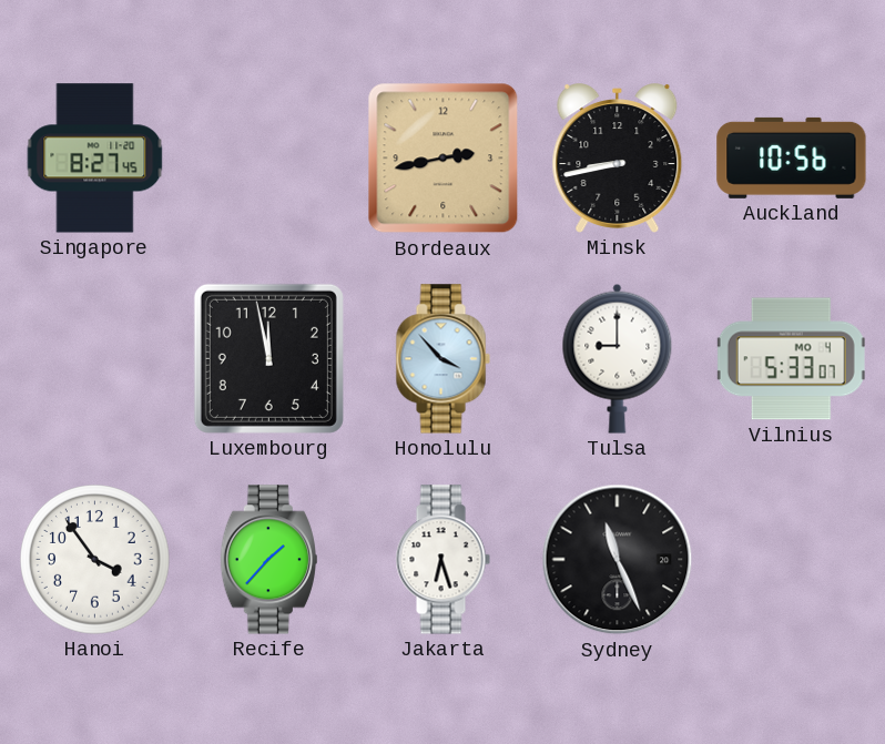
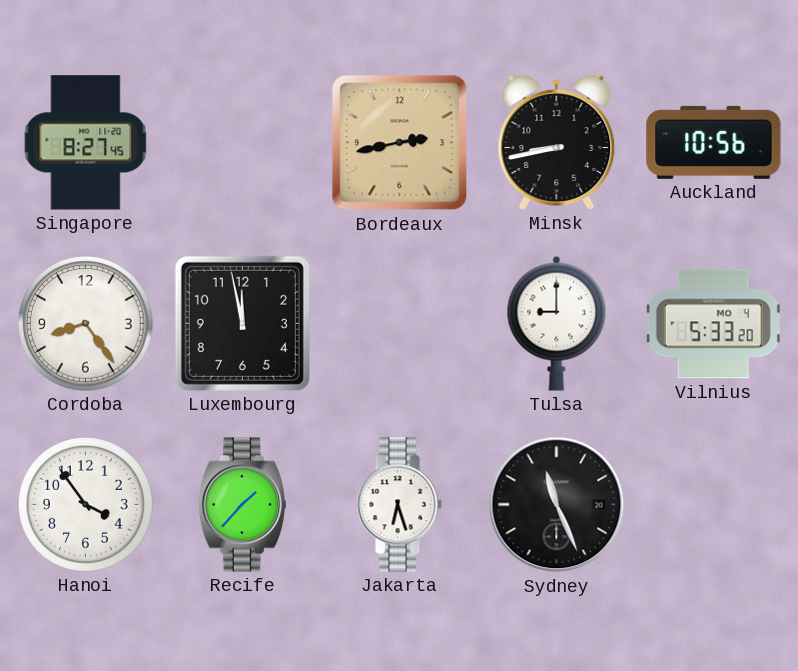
Cordoba: none -> 8:24 (86, 324)
Honolulu: 3:53 -> none (442, 359)
Vilnius: 5:33:07 -> 5:33:20 (713, 324)
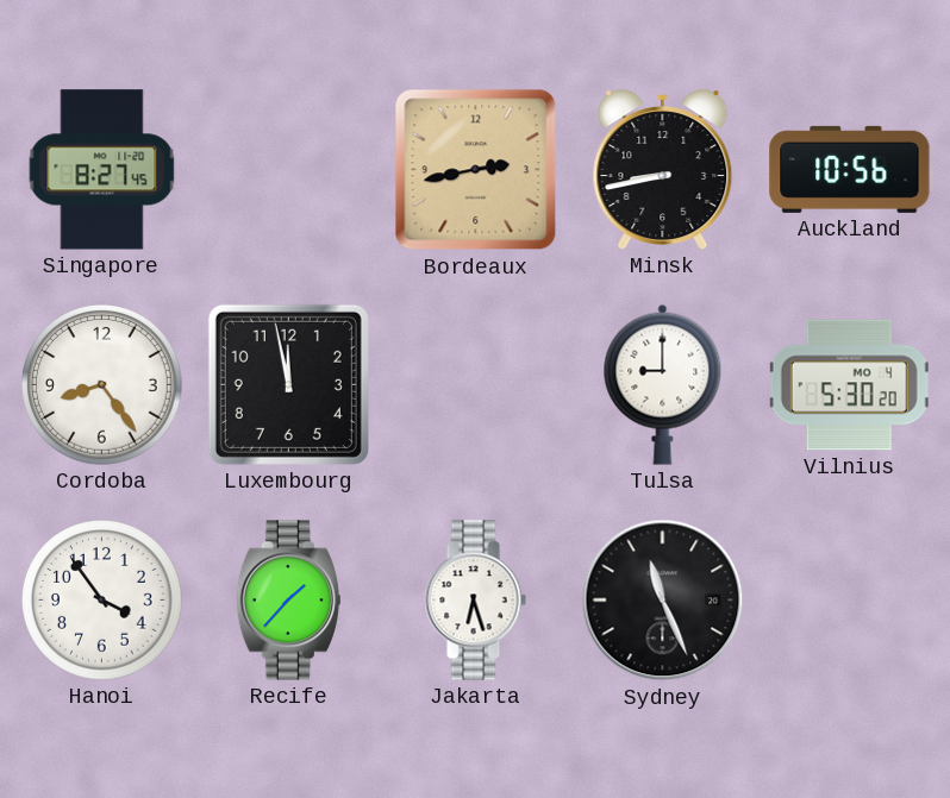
Vilnius: 5:33 -> 5:30 (849, 385)
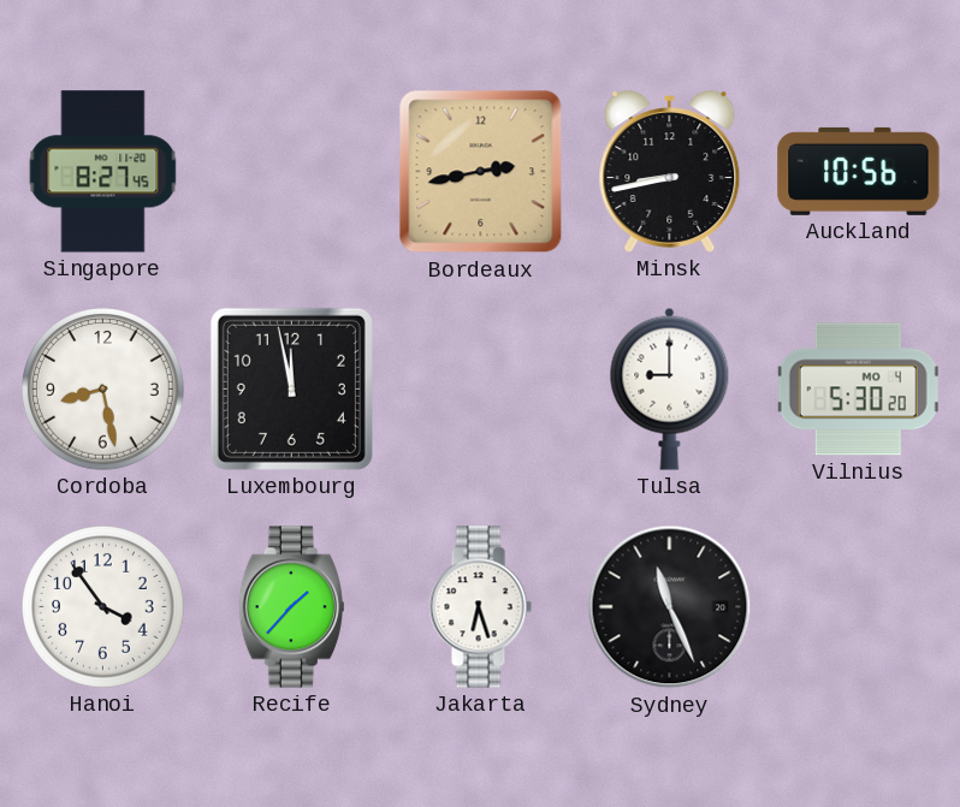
Cordoba: 8:24 -> 8:28 (103, 390)
